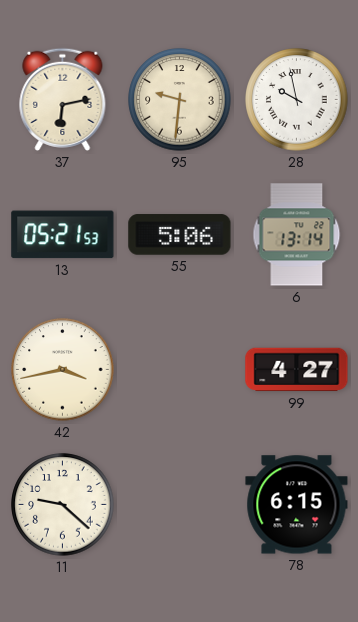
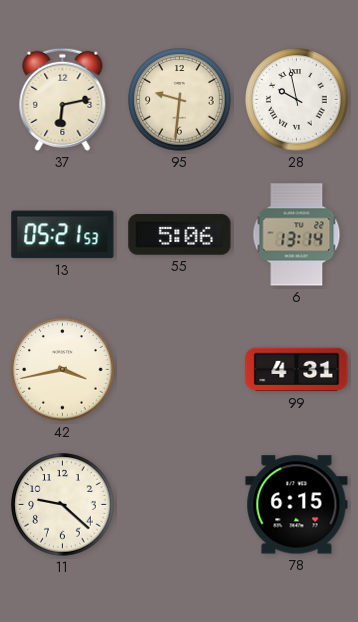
99: 4:27 -> 4:31 (297, 370)
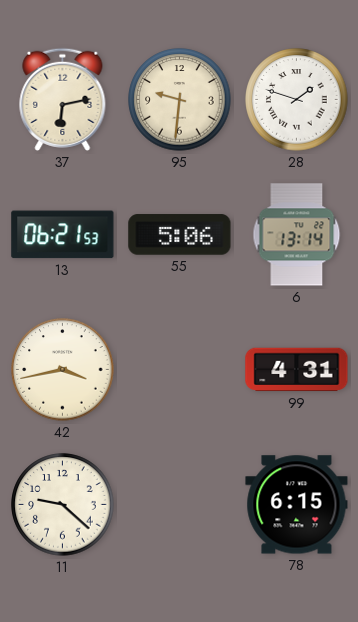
28: 9:58 -> 1:48 (297, 100)
13: 05:21 -> 06:21 (63, 235)
